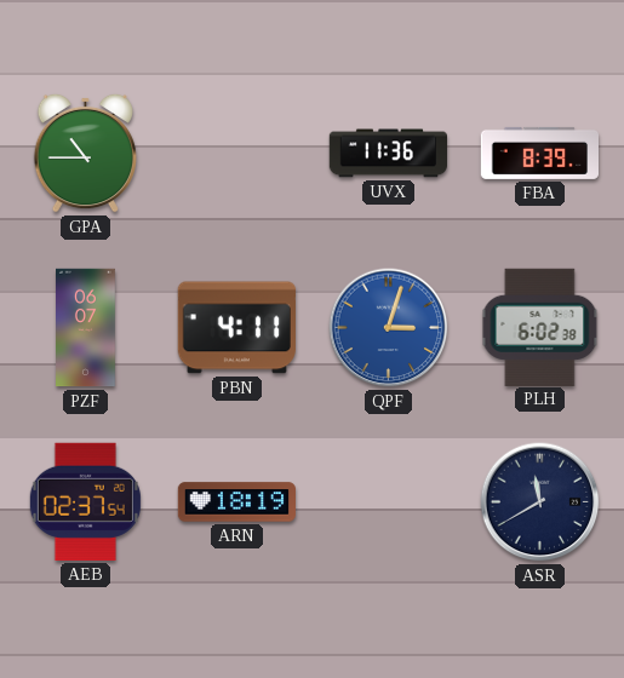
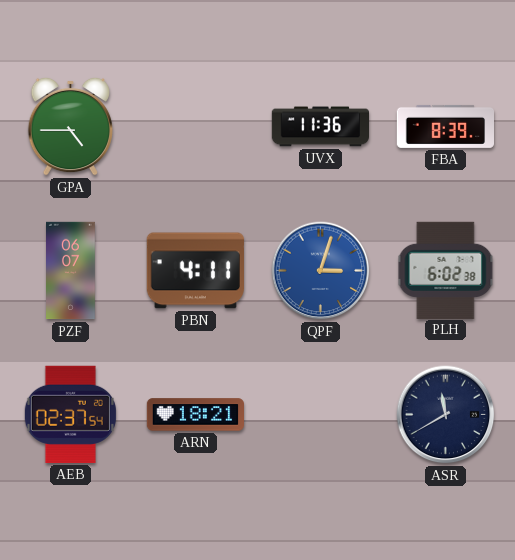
GPA: 10:45 -> 4:45 (70, 126)
ARN: 18:19 -> 18:21 (196, 415)
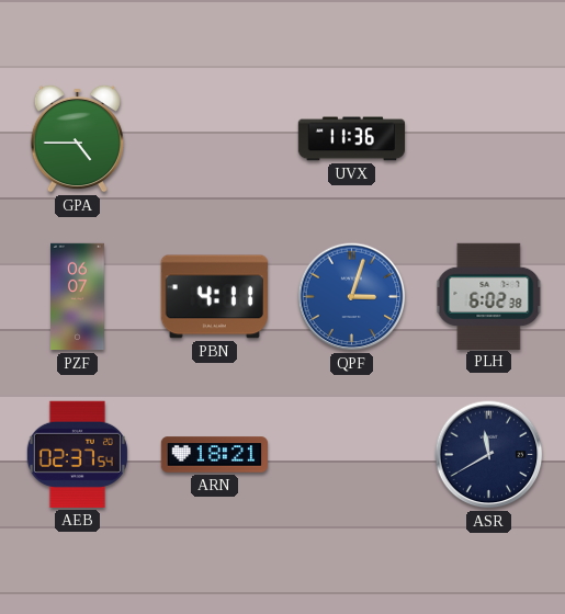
FBA: 8:39 -> none (445, 126)
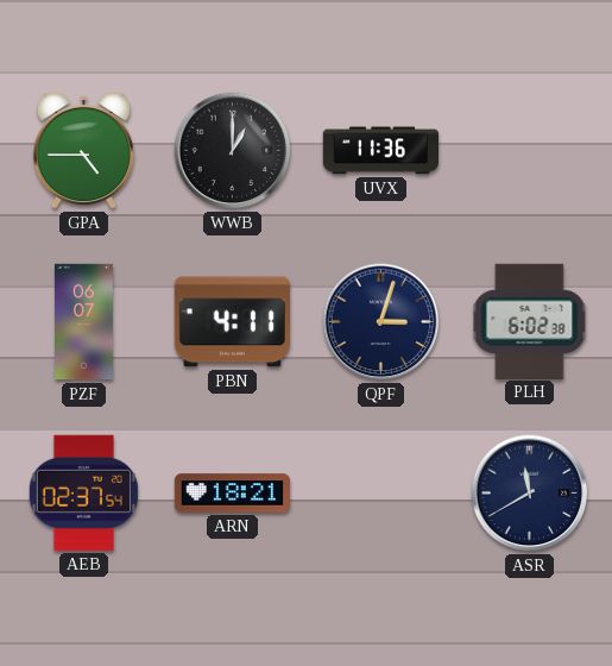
WWB: none -> 1:00 (233, 151)
QPF dial: blue -> navy (381, 322)
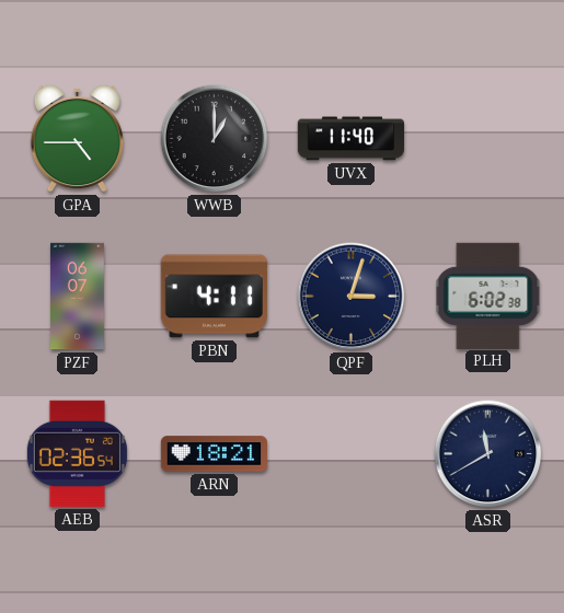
UVX: 11:36 -> 11:40 (350, 139)
AEB: 02:37 -> 02:36 (77, 453)
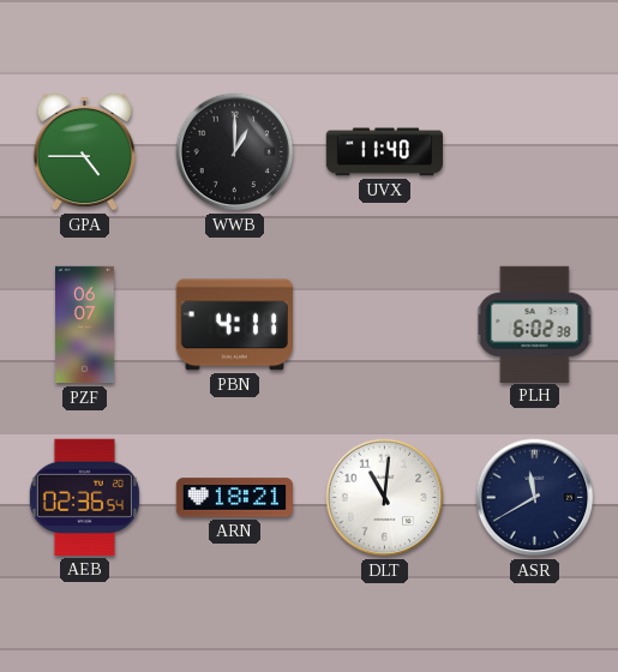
QPF: 3:03 -> none (352, 297)
DLT: none -> 11:01 (385, 498)
